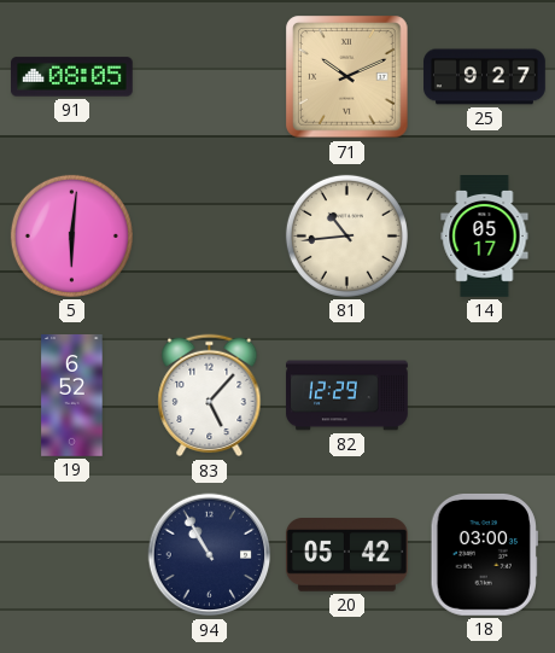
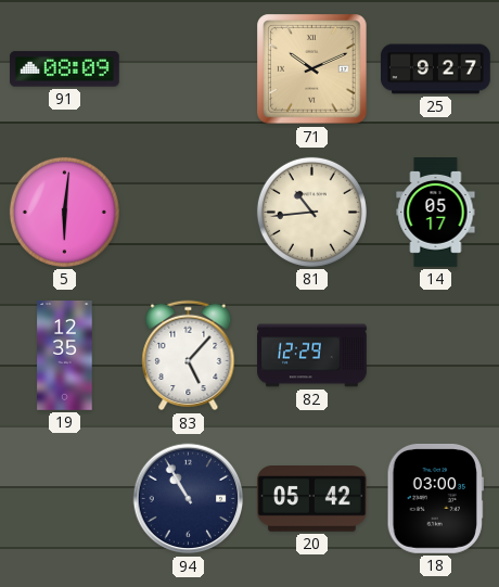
91: 08:05 -> 08:09 (65, 69)
19: 6:52 -> 12:35 (65, 356)
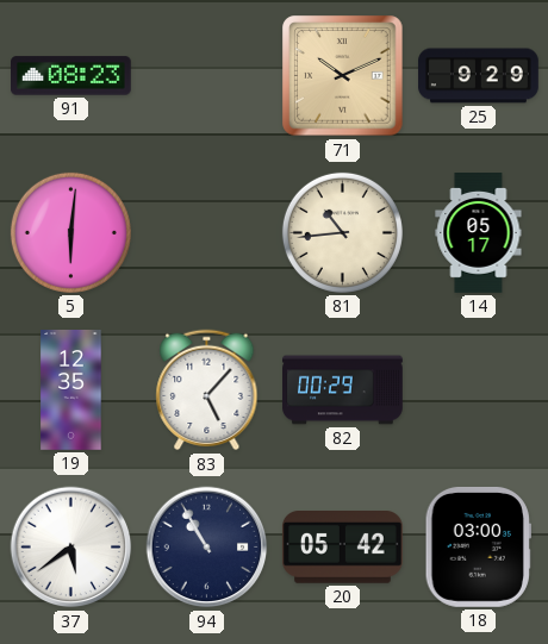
91: 08:09 -> 08:23 (71, 76)
25: 9:27 -> 9:29 (479, 76)
82: 12:29 -> 00:29 (343, 390)
37: none -> 5:39 (71, 548)
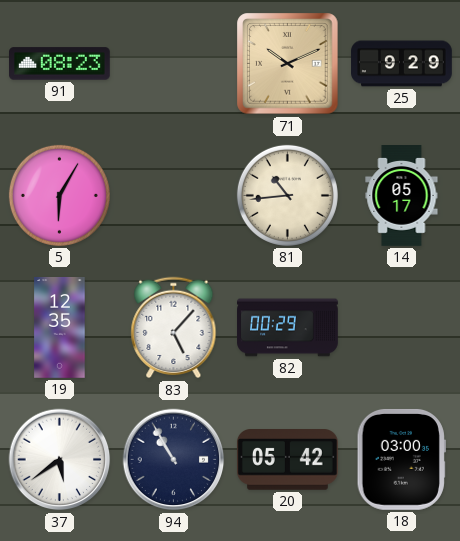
5: 6:01 -> 6:05 (59, 195)
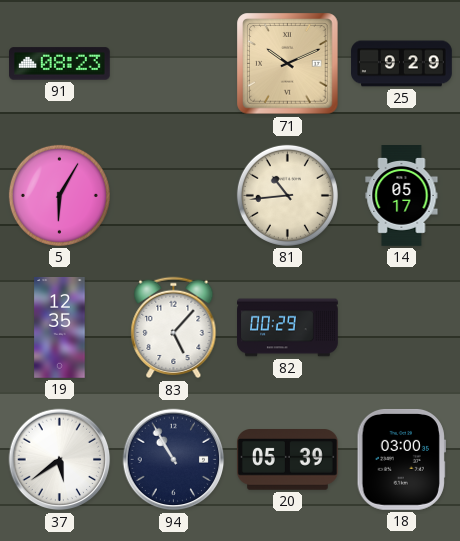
20: 05:42 -> 05:39 (287, 460)
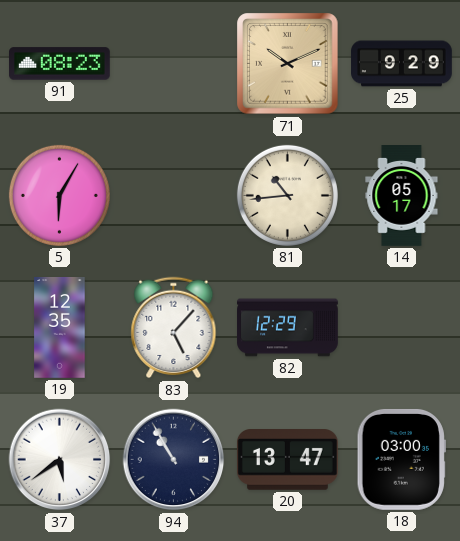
82: 00:29 -> 12:29 (288, 328)
20: 05:39 -> 13:47 (287, 460)
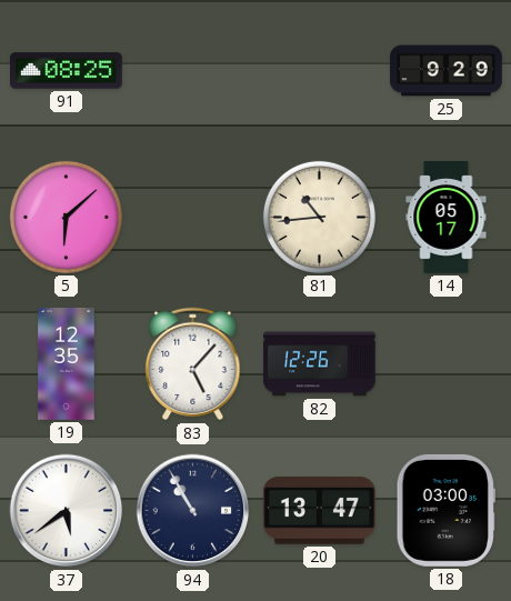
91: 08:23 -> 08:25 (67, 71)
71: 10:11 -> none (288, 64)
5: 6:05 -> 6:08 (66, 217)
82: 12:29 -> 12:26 (320, 364)
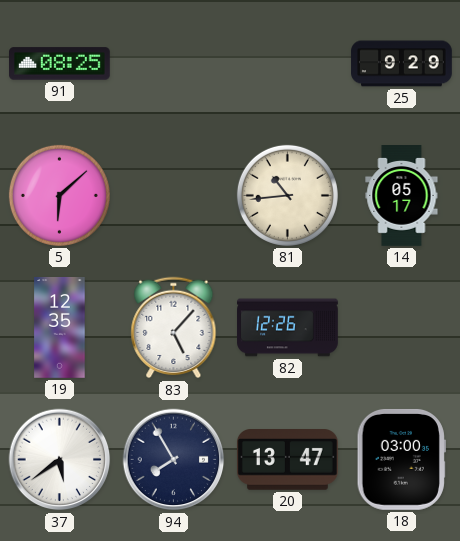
94: 10:55 -> 7:55 (174, 460)
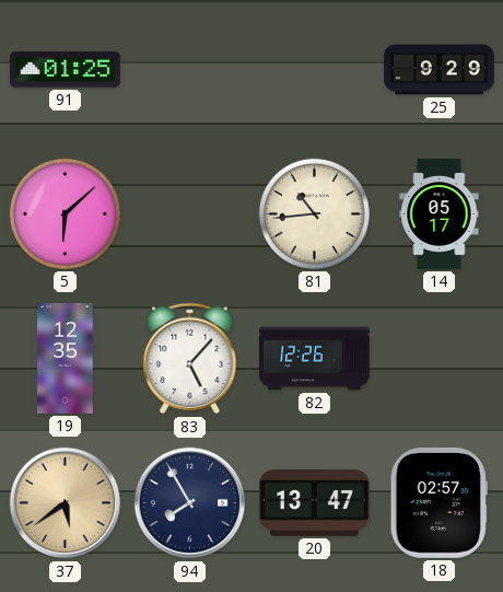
91: 08:25 -> 01:25 (66, 70)
37 dial: white -> champagne (66, 503)
18: 03:00 -> 02:57 (438, 502)
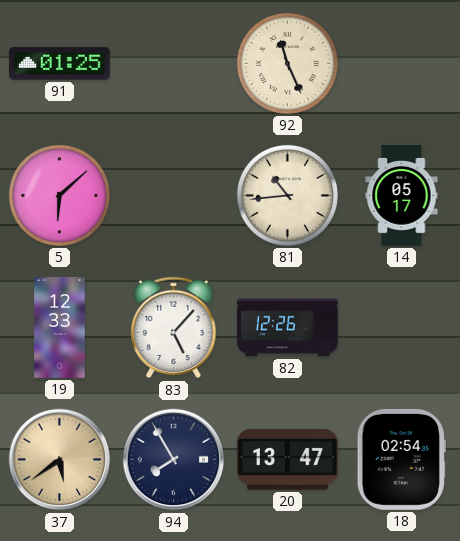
92: none -> 11:26 (287, 63)
25: 9:29 -> none (440, 70)
19: 12:35 -> 12:33 (60, 328)
18: 02:57 -> 02:54 (401, 459)
